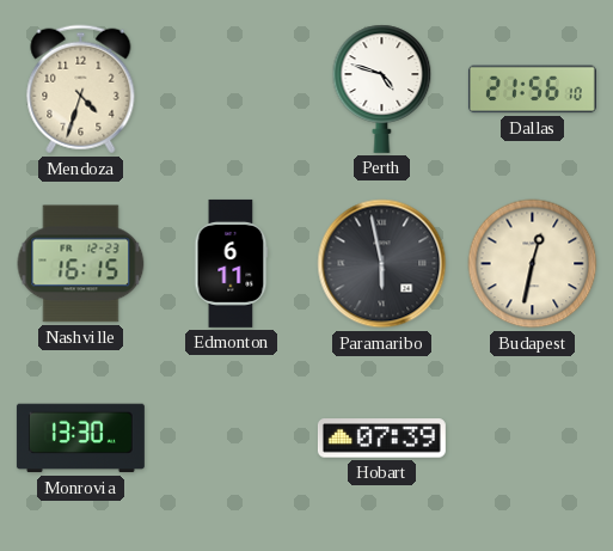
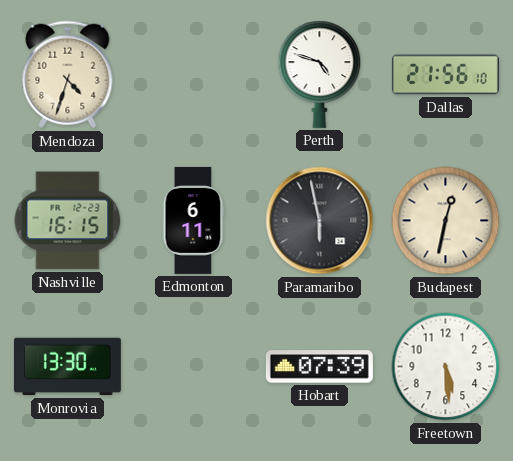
Freetown: none -> 5:29 (446, 367)
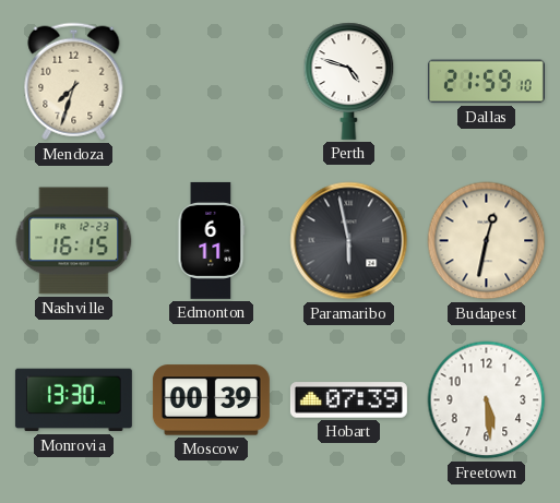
Mendoza: 4:33 -> 7:33 (74, 82)
Dallas: 21:56 -> 21:59 (486, 82)
Moscow: none -> 00:39 (211, 400)
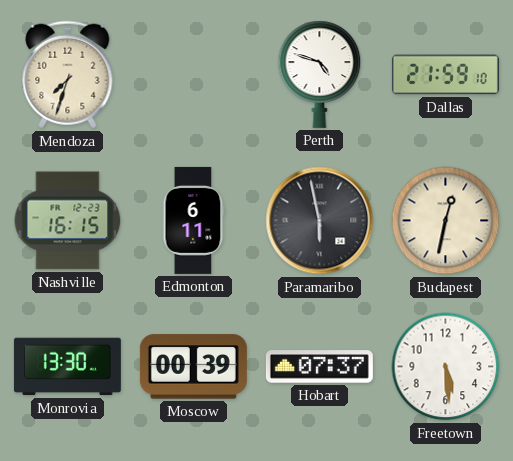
Hobart: 07:39 -> 07:37 (319, 367)
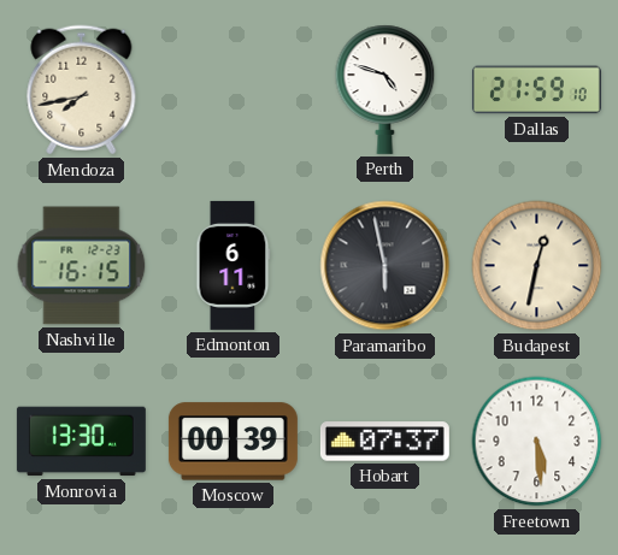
Mendoza: 7:33 -> 7:43 (82, 90)
